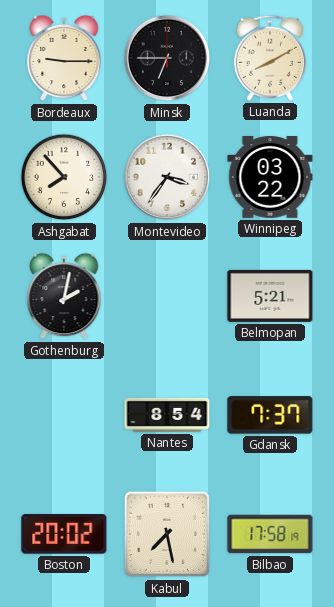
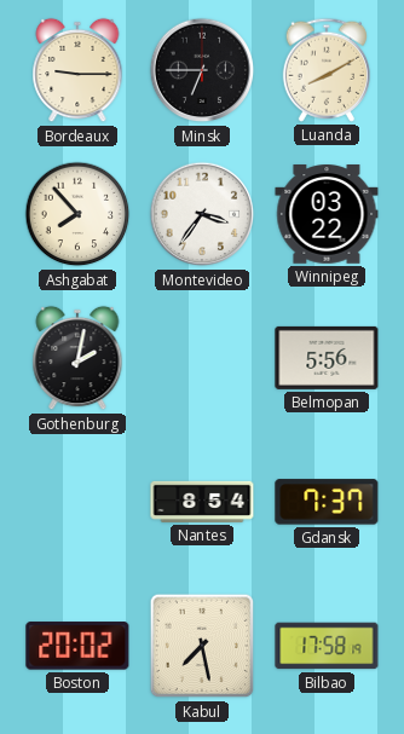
Belmopan: 5:21 -> 5:56 (327, 358)
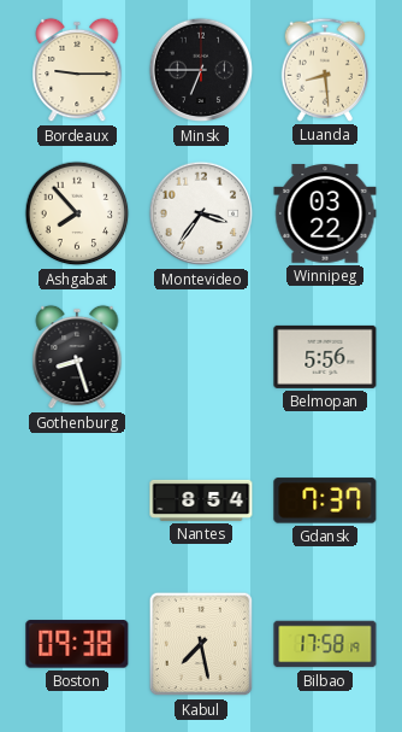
Luanda: 8:10 -> 8:29 (324, 70)
Gothenburg: 2:02 -> 8:27 (77, 357)
Boston: 20:02 -> 09:38 (77, 644)
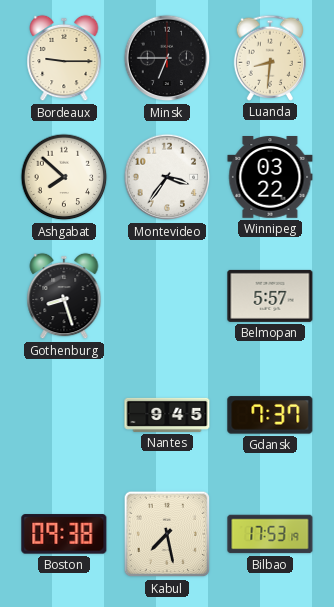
Luanda: 8:29 -> 8:31 (269, 58)
Ashgabat: 7:53 -> 7:52 (64, 177)
Belmopan: 5:56 -> 5:57 (270, 296)
Nantes: 8:54 -> 9:45 (167, 415)
Bilbao: 17:58 -> 17:53 (270, 534)
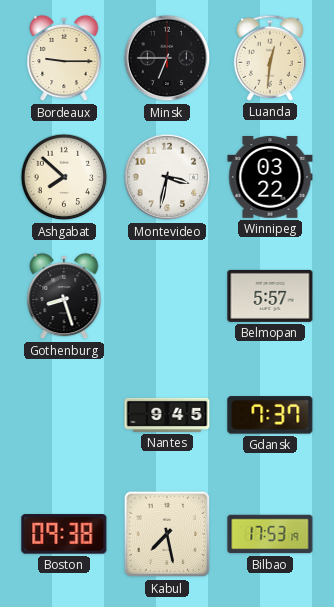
Luanda: 8:31 -> 12:31 (269, 58)
Montevideo: 3:36 -> 3:32 (167, 177)
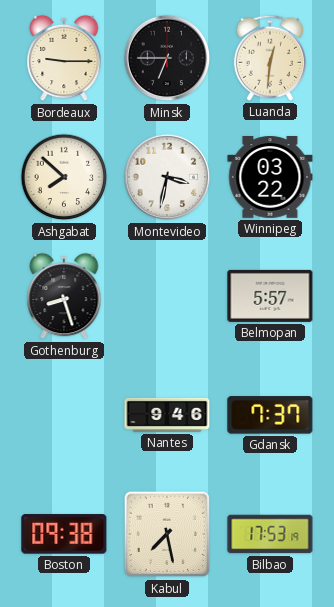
Nantes: 9:45 -> 9:46 (167, 415)
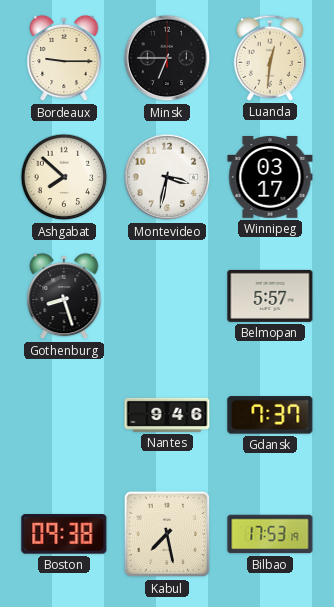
Winnipeg: 03:22 -> 03:17 (270, 178)
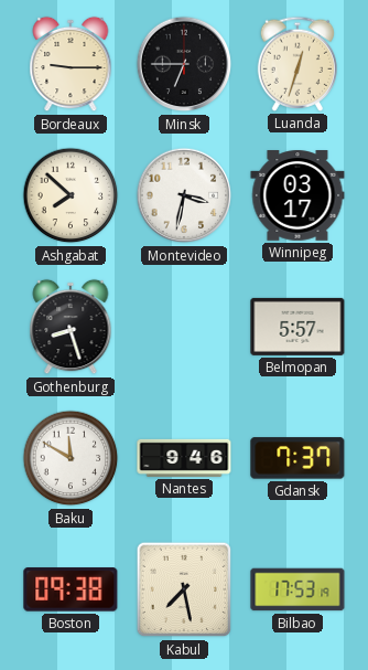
Luanda: 12:31 -> 12:33 (296, 64)
Baku: none -> 11:50 (71, 458)
